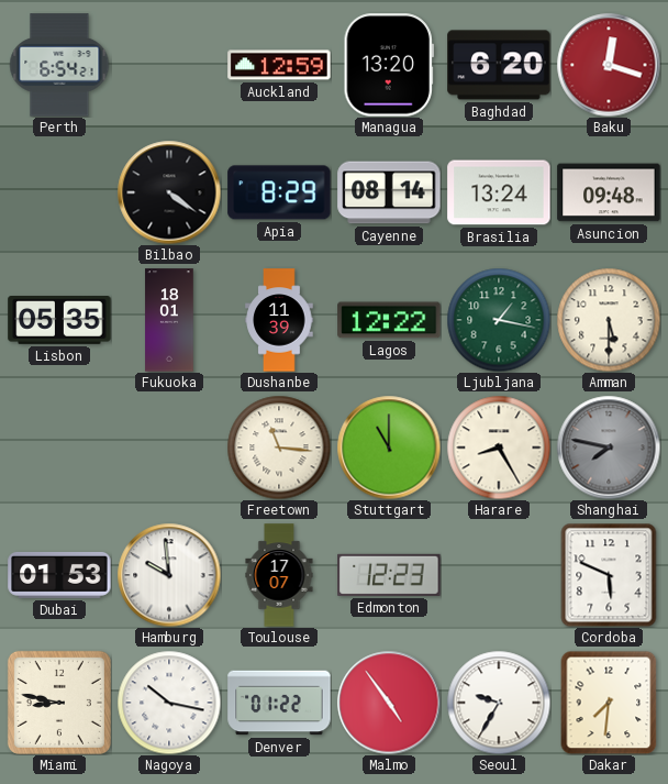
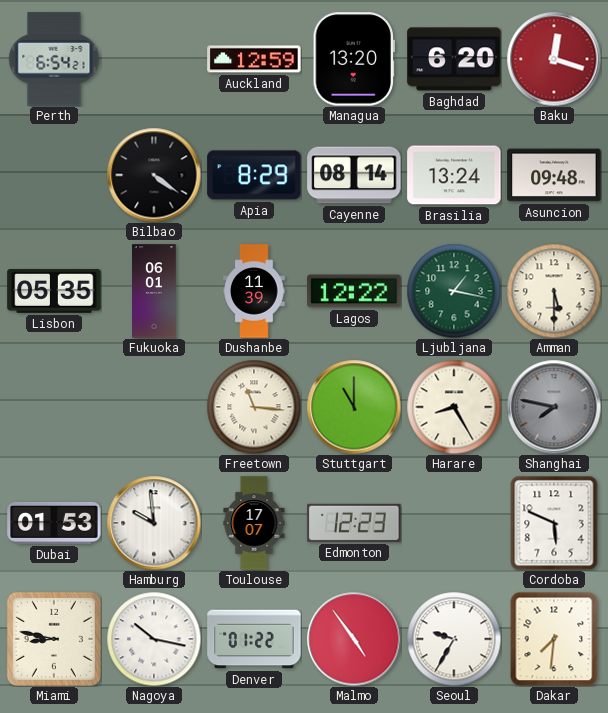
Fukuoka: 18:01 -> 06:01 (154, 291)
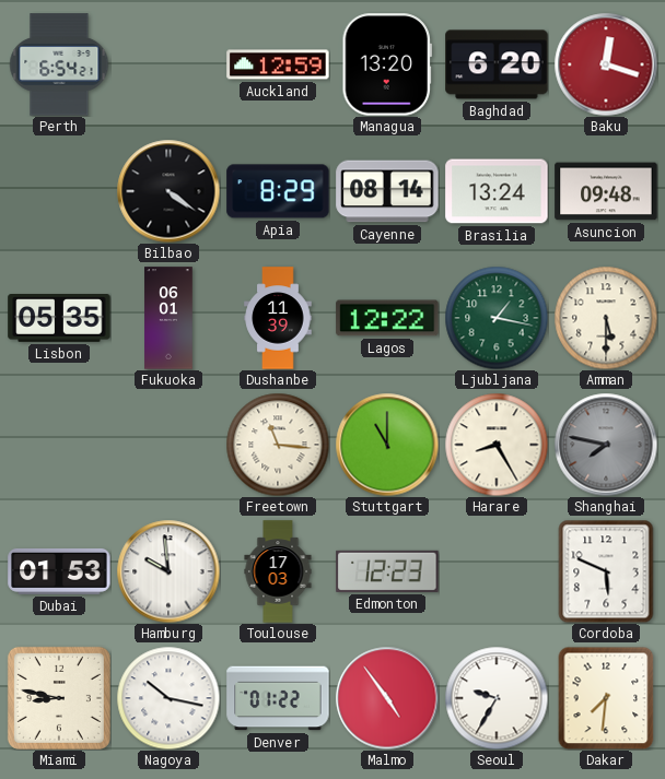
Toulouse: 17:07 -> 17:03 (278, 571)
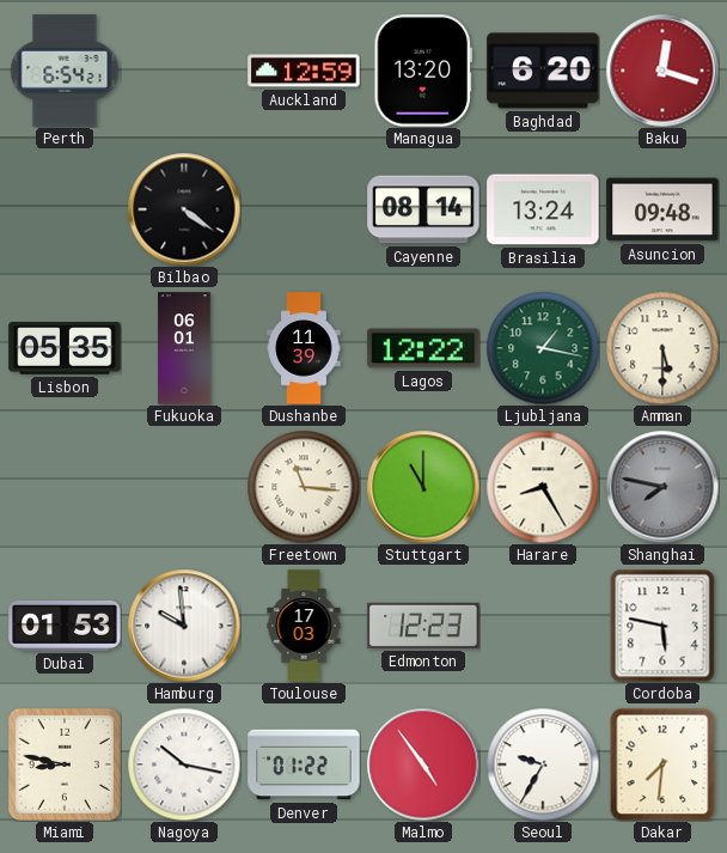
Apia: 8:29 -> none (278, 191)
Cordoba: 5:49 -> 5:47 (662, 626)
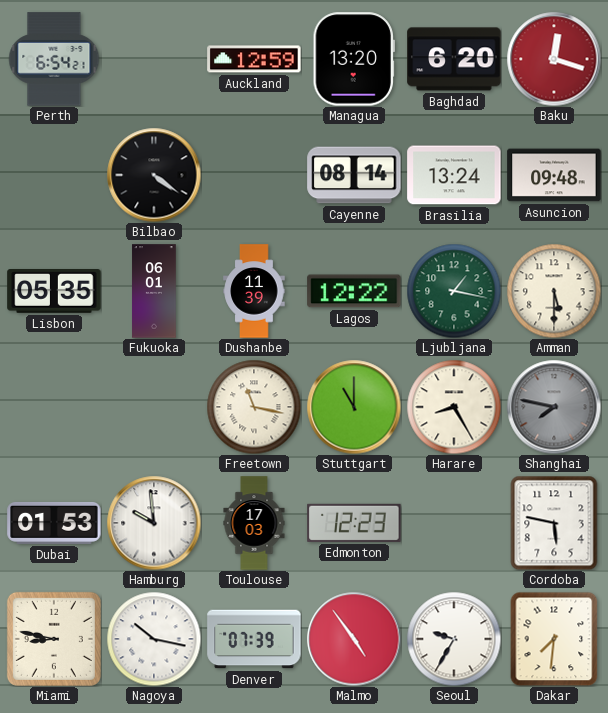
Freetown: 11:16 -> 11:17 (254, 407)
Denver: 01:22 -> 07:39 (254, 639)
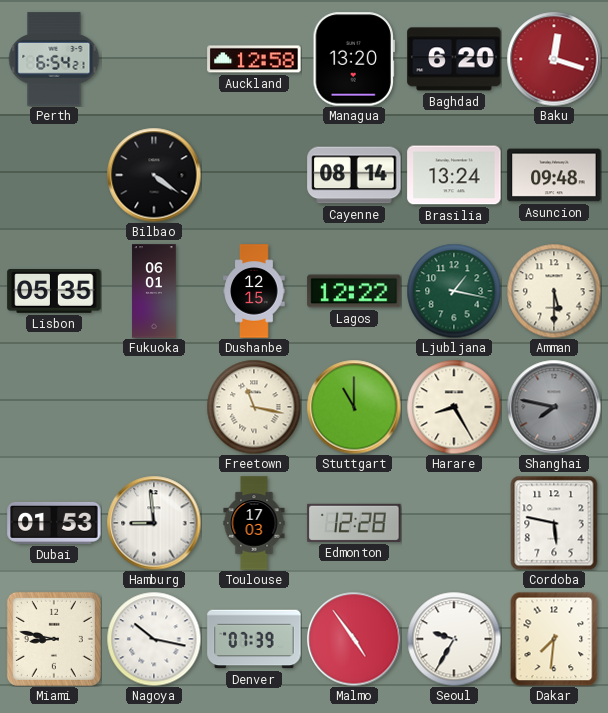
Auckland: 12:59 -> 12:58 (254, 59)
Dushanbe: 11:39 -> 12:15 (254, 291)
Hamburg: 9:59 -> 8:59 (154, 523)
Edmonton: 12:23 -> 12:28 (354, 523)
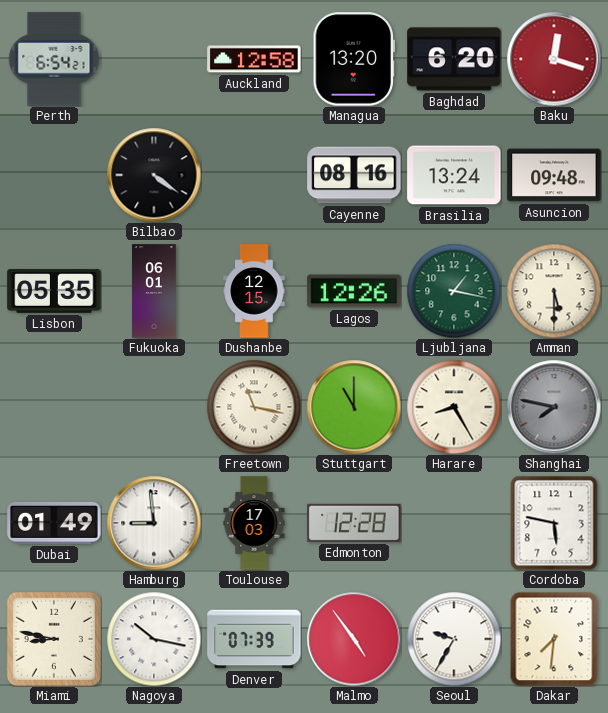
Cayenne: 08:14 -> 08:16 (354, 175)
Lagos: 12:22 -> 12:26 (354, 291)
Dubai: 01:53 -> 01:49 (54, 523)
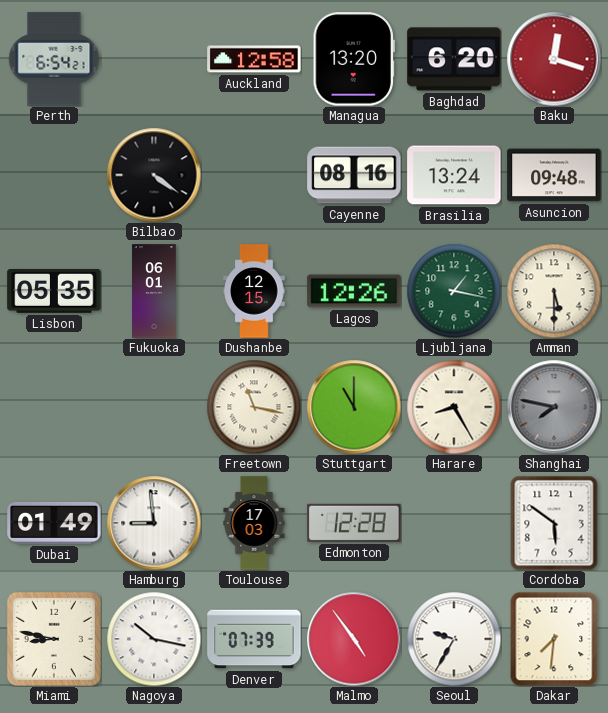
Cordoba: 5:47 -> 5:51 (554, 523)
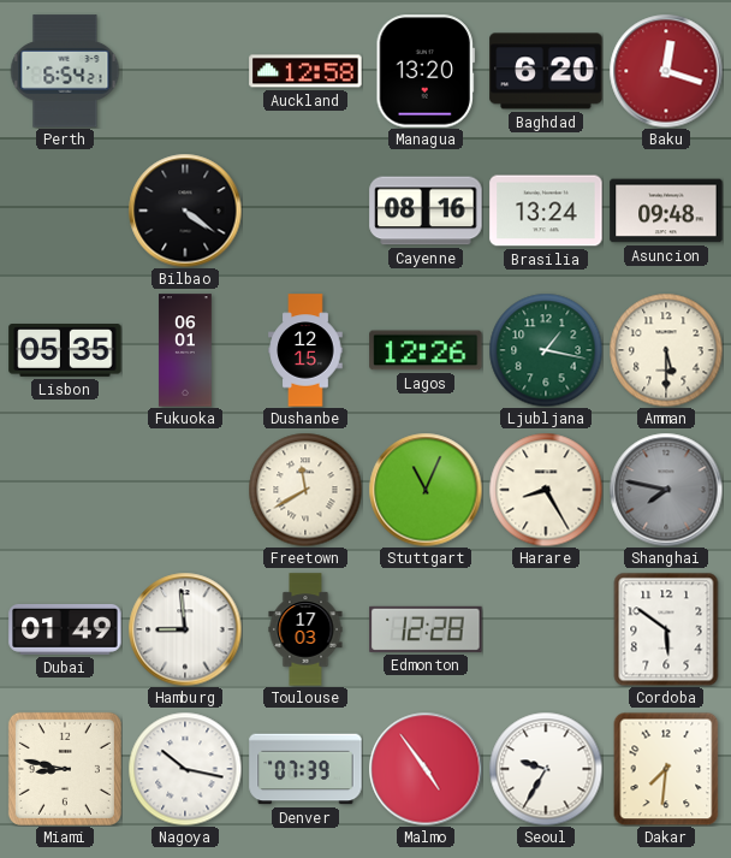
Freetown: 11:17 -> 11:40 (305, 490)
Stuttgart: 11:00 -> 11:04 (426, 490)
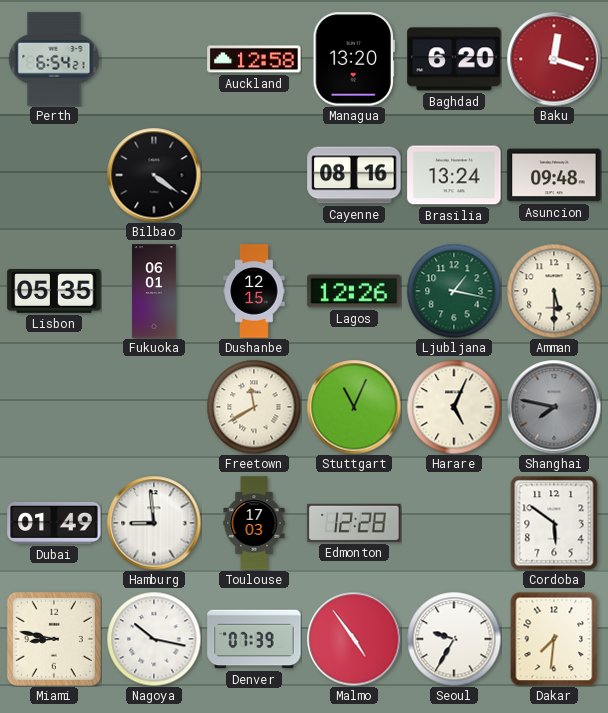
Harare: 8:25 -> 5:04 (454, 407)
